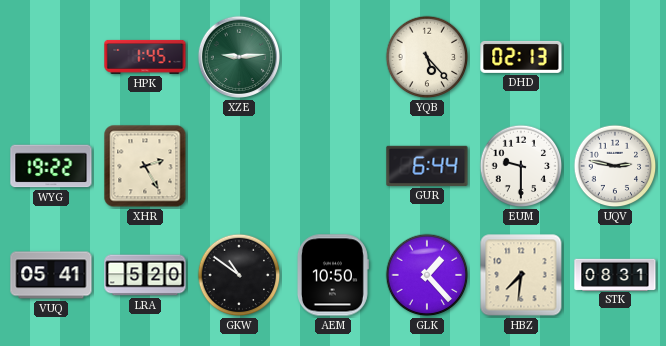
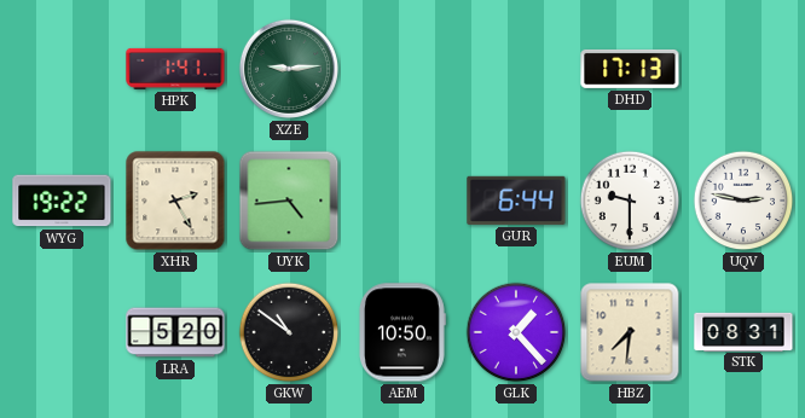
HPK: 1:45 -> 1:41 (175, 69)
YQB: 5:23 -> none (427, 57)
DHD: 02:13 -> 17:13 (630, 69)
UYK: none -> 4:44 (289, 201)
VUQ: 05:41 -> none (51, 275)
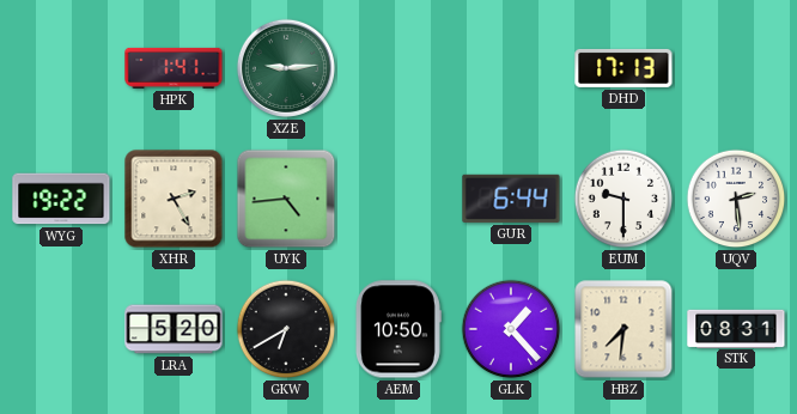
UQV: 2:47 -> 2:29 (736, 199)
GKW: 10:51 -> 6:40 (286, 329)
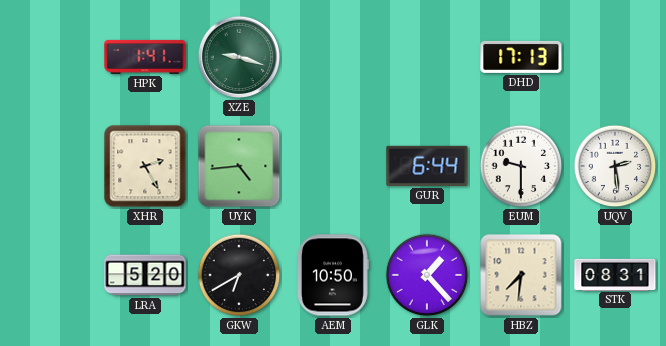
XZE: 9:14 -> 9:18 (239, 57)
WYG: 19:22 -> none (61, 199)
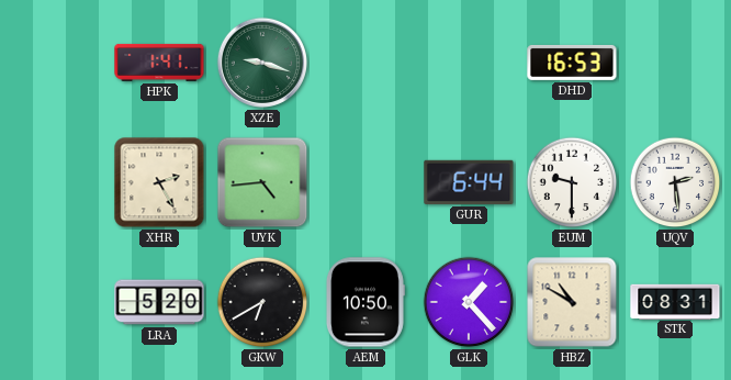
DHD: 17:13 -> 16:53 (572, 63)
HBZ: 7:31 -> 10:50 (572, 302)
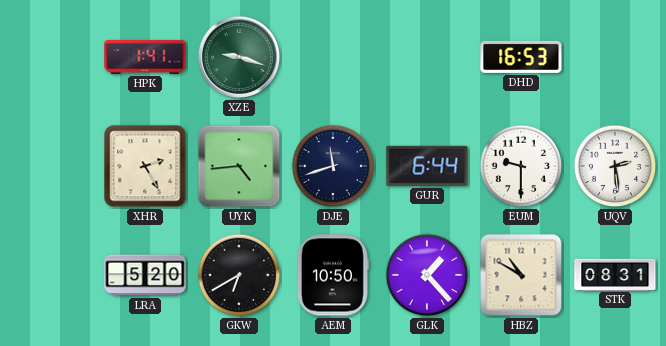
DJE: none -> 11:42 (333, 166)
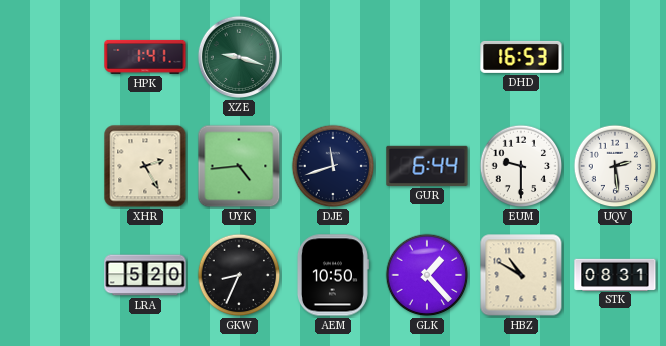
GKW: 6:40 -> 8:34 (239, 275)
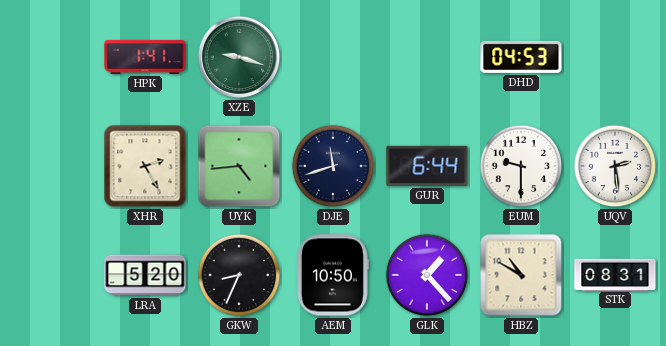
DHD: 16:53 -> 04:53 (521, 57)
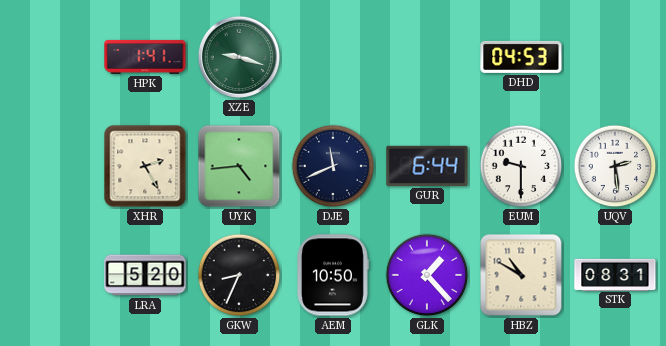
DJE: 11:42 -> 11:41 (333, 166)
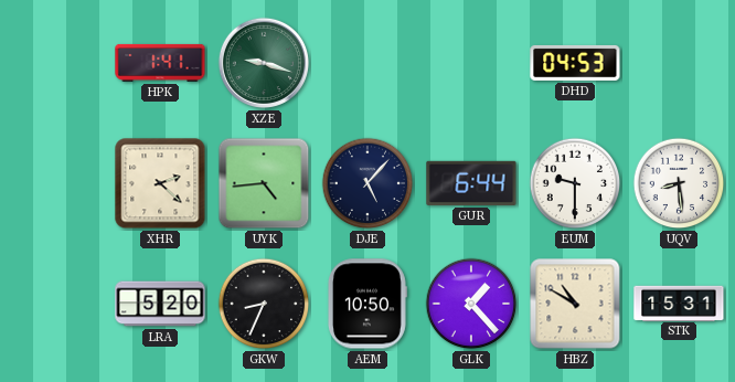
XHR: 2:25 -> 2:22 (160, 183)
DJE: 11:41 -> 5:07 (367, 183)
UQV: 2:29 -> 8:29 (679, 183)
STK: 08:31 -> 15:31 (679, 303)
